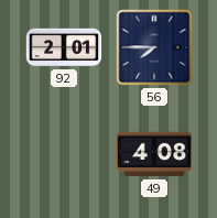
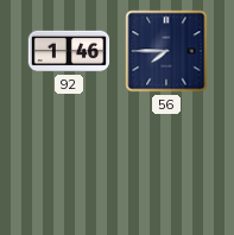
92: 2:01 -> 1:46 (69, 51)
49: 4:08 -> none (154, 154)
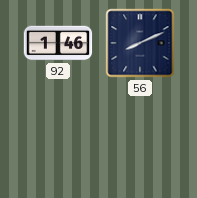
56: 7:45 -> 8:11 (140, 43)
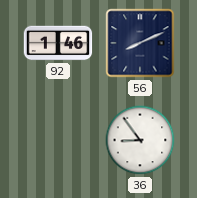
36: none -> 8:54 (140, 140)
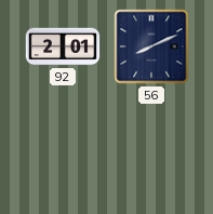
92: 1:46 -> 2:01 (63, 46)
36: 8:54 -> none (140, 140)
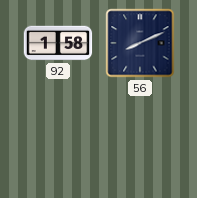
92: 2:01 -> 1:58 (58, 43)
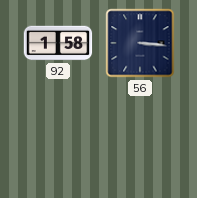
56: 8:11 -> 3:16 (140, 43)
